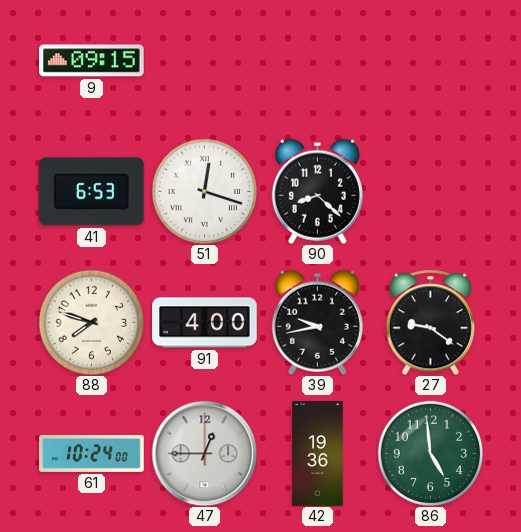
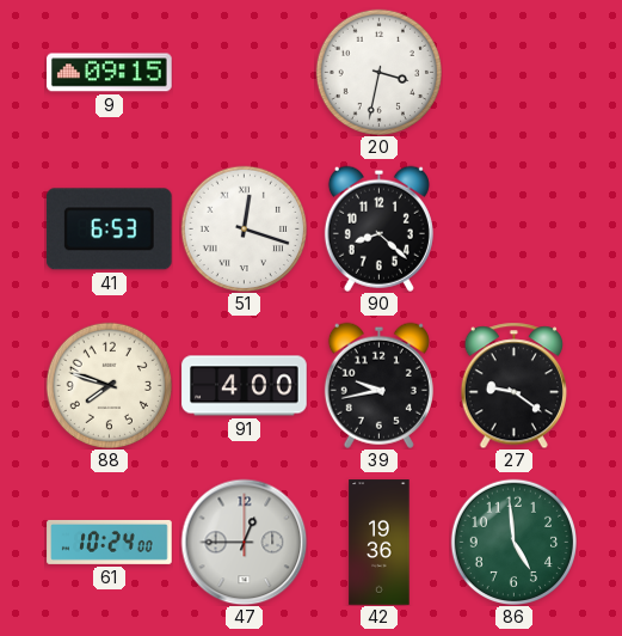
20: none -> 3:32 (378, 72)
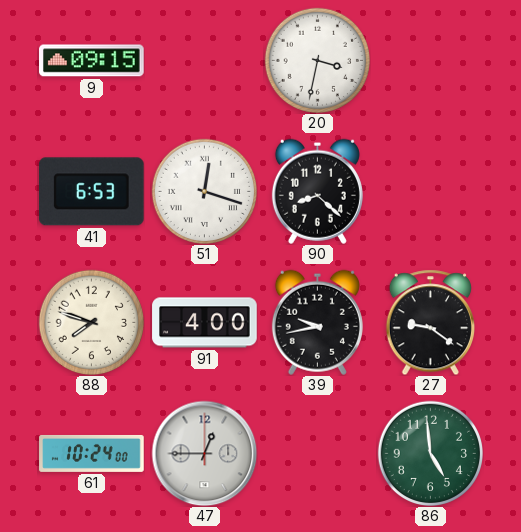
42: 19:36 -> none (380, 543)
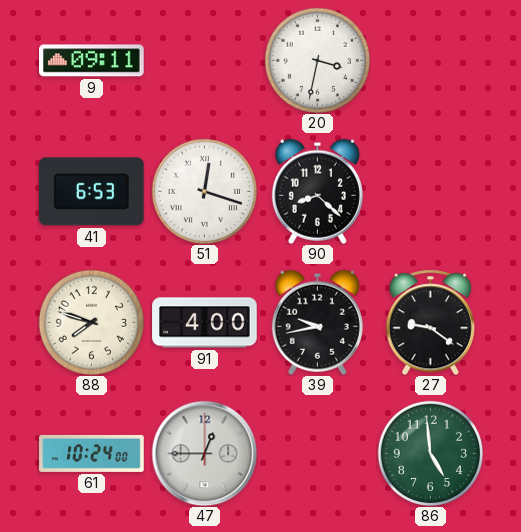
9: 09:15 -> 09:11 (92, 61)
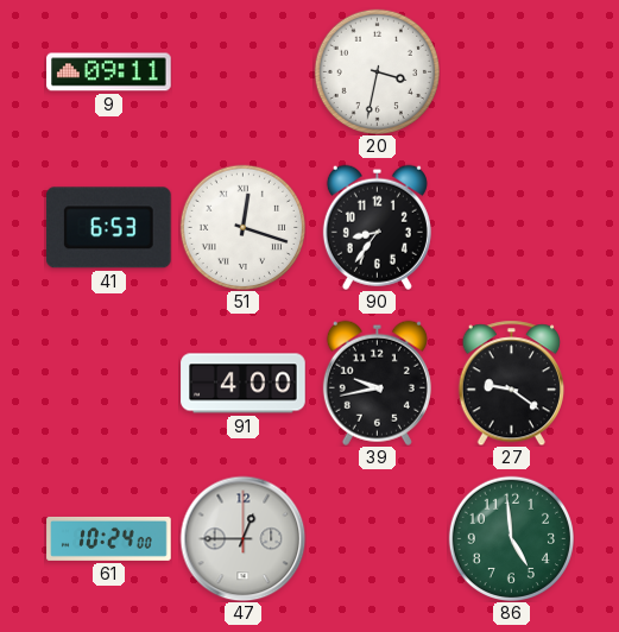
90: 8:22 -> 8:36 (377, 227)
88: 7:48 -> none (91, 322)
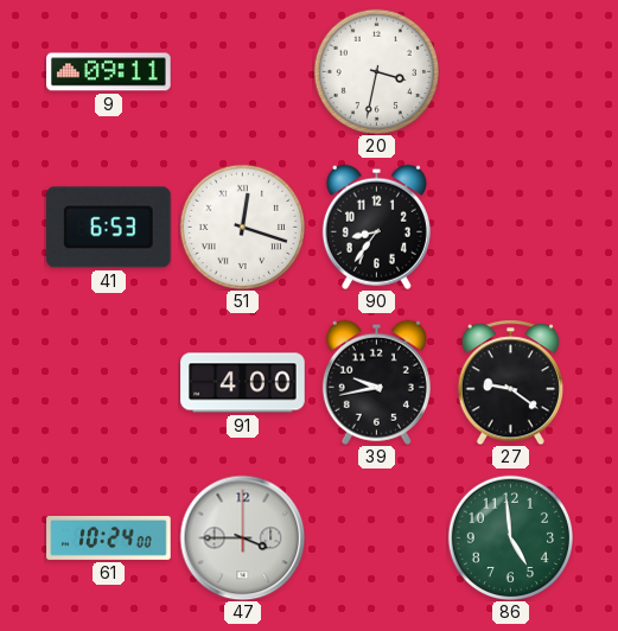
47: 12:45 -> 3:45 (242, 537)
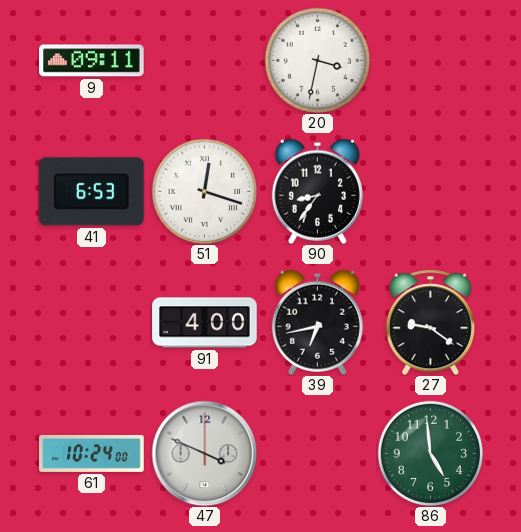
39: 9:43 -> 6:43 (317, 322)
47: 3:45 -> 3:49 (204, 453)
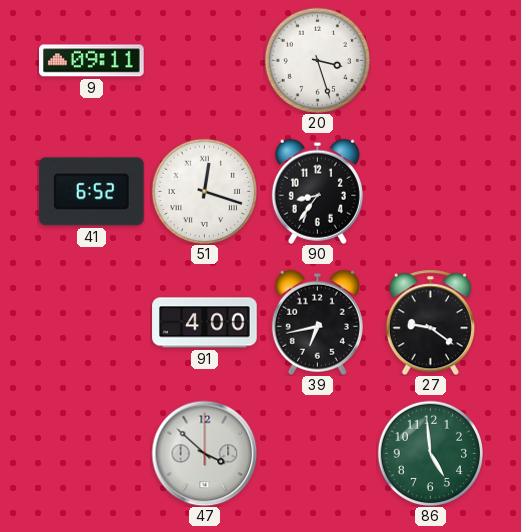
20: 3:32 -> 3:27 (317, 60)
41: 6:53 -> 6:52 (91, 192)
61: 10:24 -> none (92, 453)
47: 3:49 -> 3:52 (204, 453)
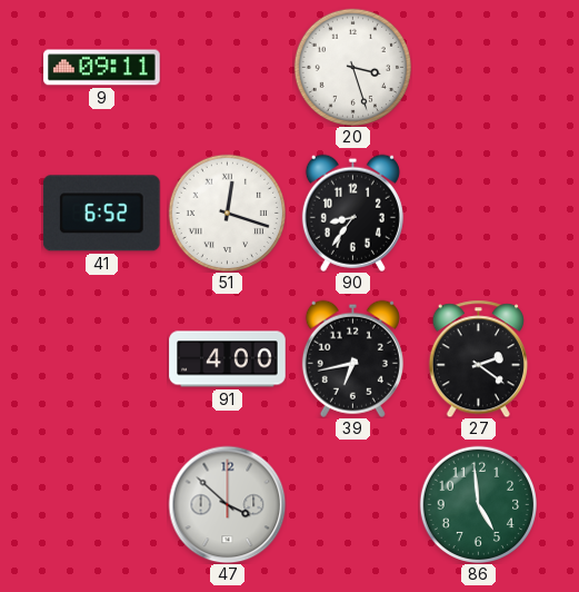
27: 9:21 -> 2:21 (478, 358)
